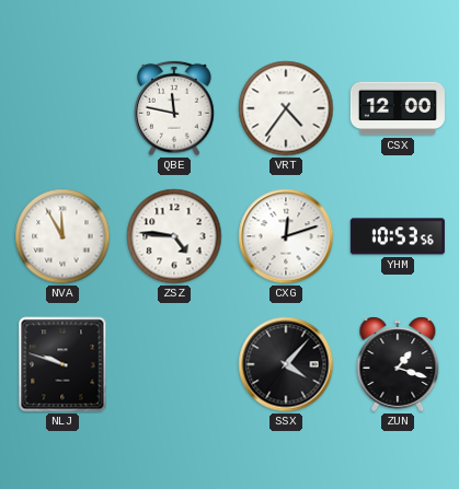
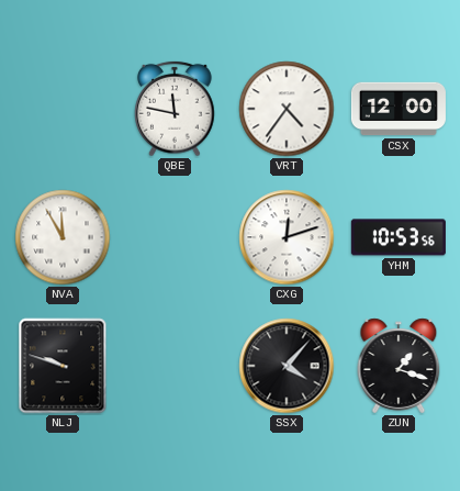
ZSZ: 4:46 -> none (174, 236)
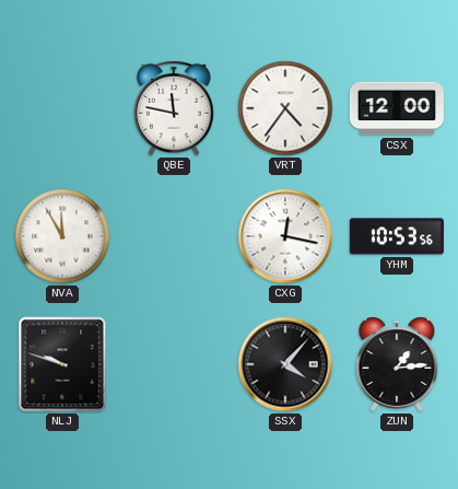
CXG: 12:12 -> 12:17 (285, 236)
ZUN: 1:18 -> 1:14 (397, 364)
